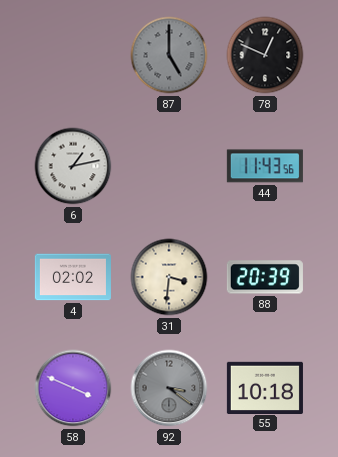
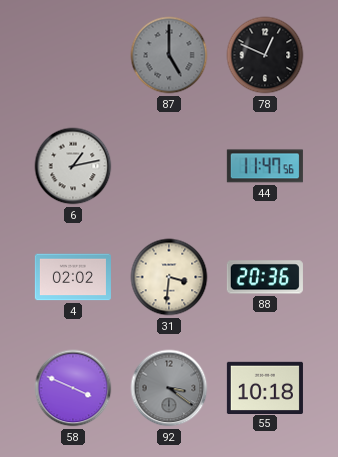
44: 11:43 -> 11:47 (265, 166)
88: 20:39 -> 20:36 (265, 277)
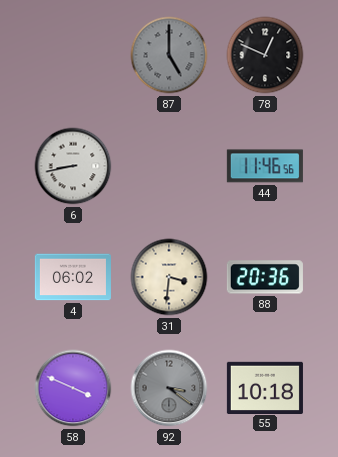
6: 1:13 -> 8:43 (73, 166)
44: 11:47 -> 11:46 (265, 166)
4: 02:02 -> 06:02 (73, 277)
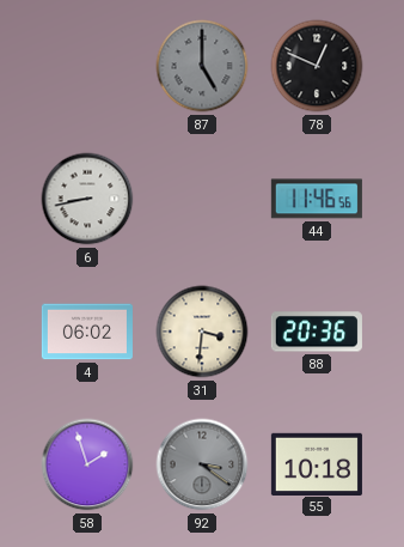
58: 3:49 -> 1:57 (87, 464)
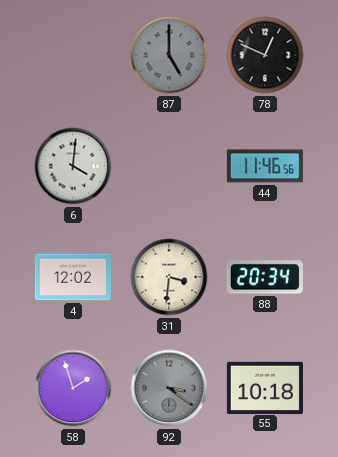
6: 8:43 -> 4:01 (73, 166)
4: 06:02 -> 12:02 (73, 277)
88: 20:36 -> 20:34 (265, 277)
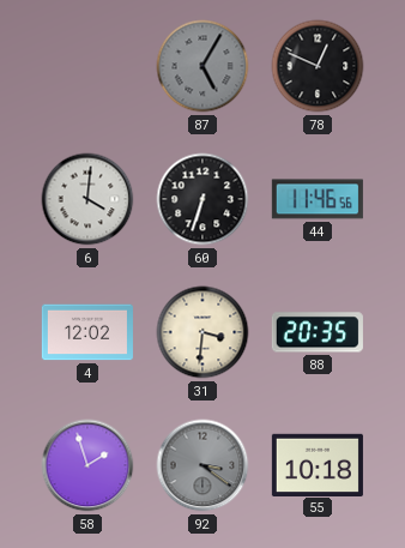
87: 5:00 -> 5:05 (202, 66)
60: none -> 6:33 (202, 199)
88: 20:34 -> 20:35 (318, 332)
